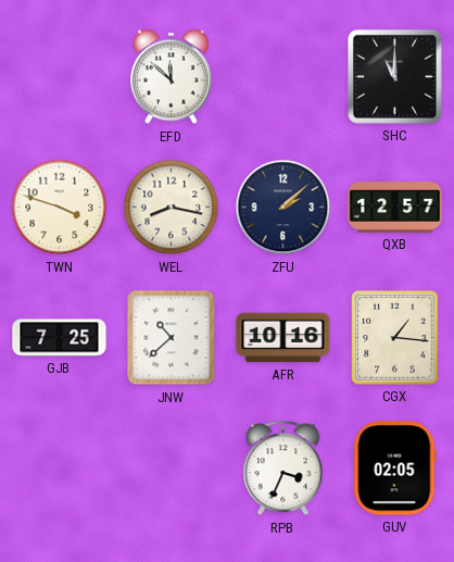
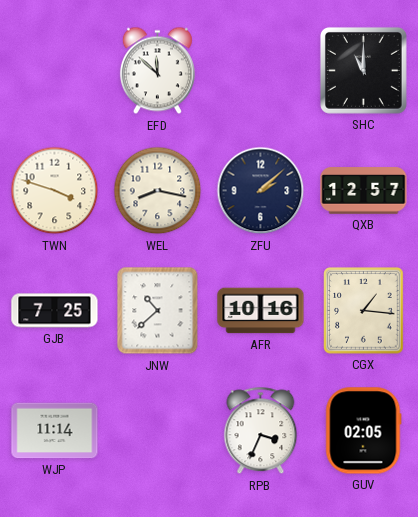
WJP: none -> 11:14 (55, 431)
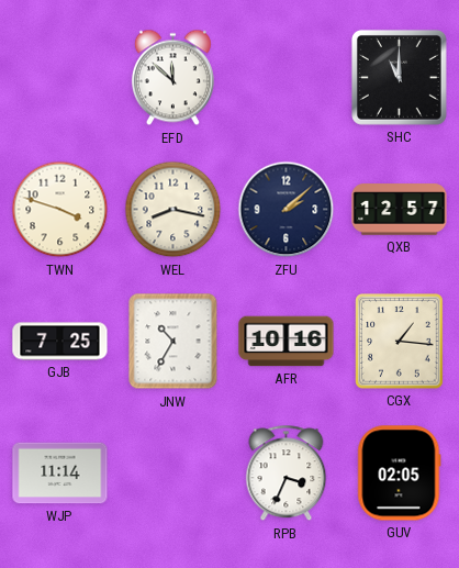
JNW: 10:38 -> 10:35 (173, 342)
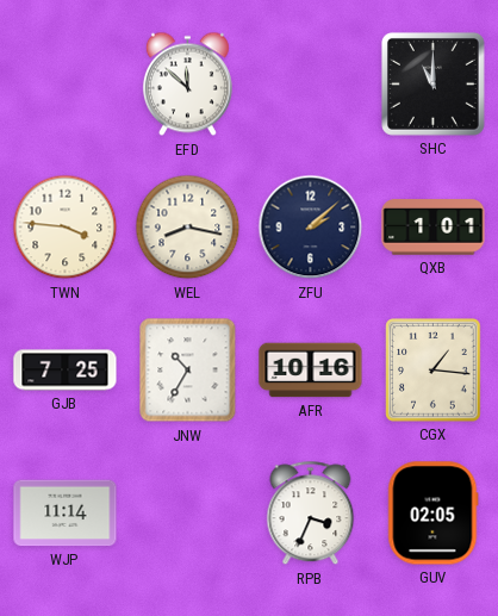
TWN: 3:48 -> 3:46 (66, 228)
QXB: 12:57 -> 1:01 (434, 228)
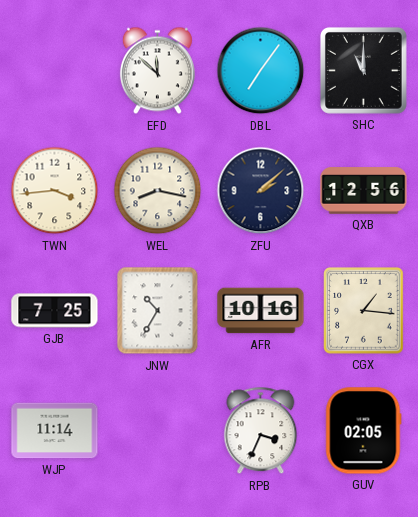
DBL: none -> 7:06 (261, 71)
TWN: 3:46 -> 3:44 (55, 191)
QXB: 1:01 -> 12:56 (364, 191)
